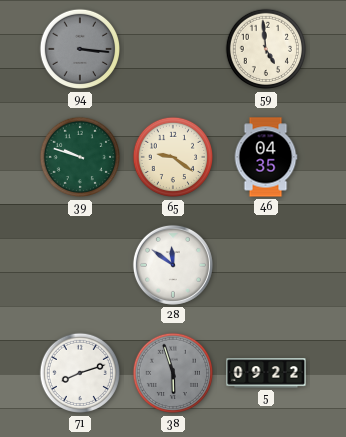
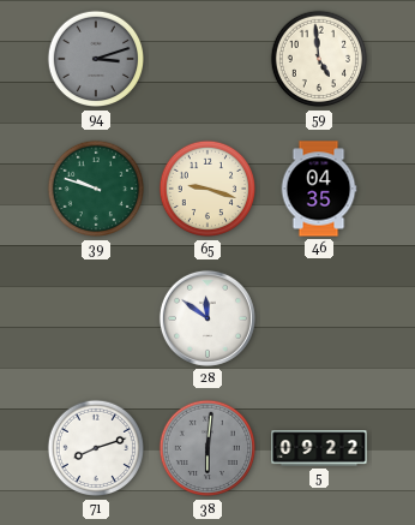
94: 3:16 -> 3:12 (96, 59)
65: 9:21 -> 9:18 (207, 189)
38: 5:57 -> 6:01 (207, 448)
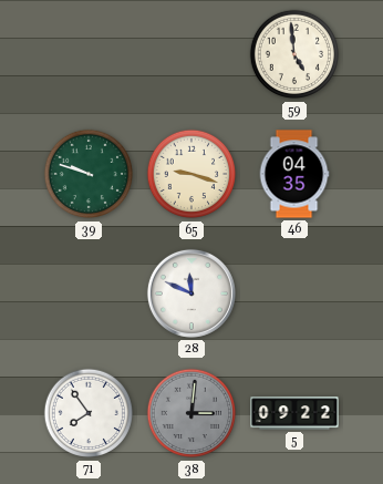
94: 3:12 -> none (96, 59)
28: 11:51 -> 11:49 (191, 294)
71: 8:12 -> 7:54 (89, 413)
38: 6:01 -> 3:01 (191, 413)
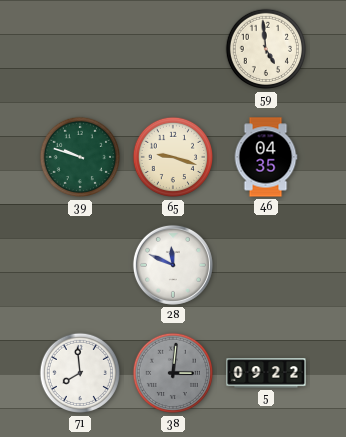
71: 7:54 -> 7:59 (80, 373)
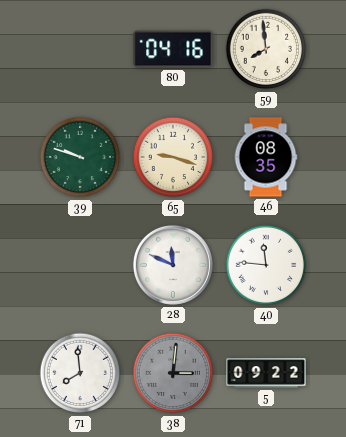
80: none -> 04:16 (173, 49)
59: 4:59 -> 7:59 (266, 49)
46: 04:35 -> 08:35 (266, 157)
40: none -> 11:46 (266, 265)
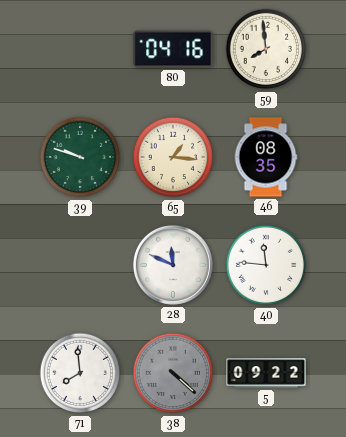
65: 9:18 -> 1:16 (173, 157)
38: 3:01 -> 4:22 (173, 373)
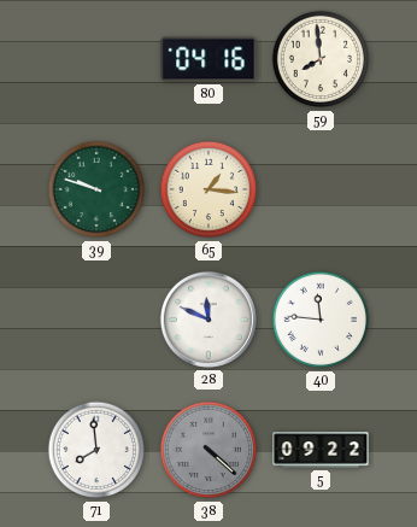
46: 08:35 -> none (266, 157)
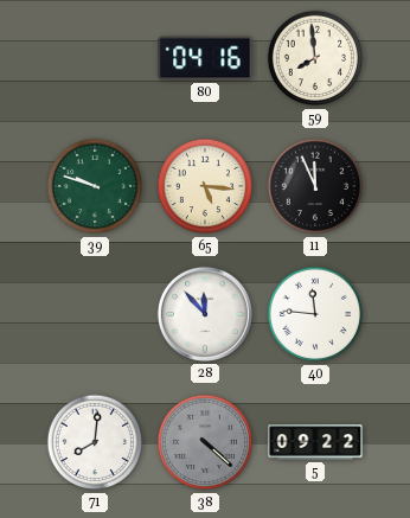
65: 1:16 -> 5:16 (205, 186)
11: none -> 11:56 (315, 186)
28: 11:49 -> 11:53 (205, 314)
71: 7:59 -> 8:01 (95, 442)
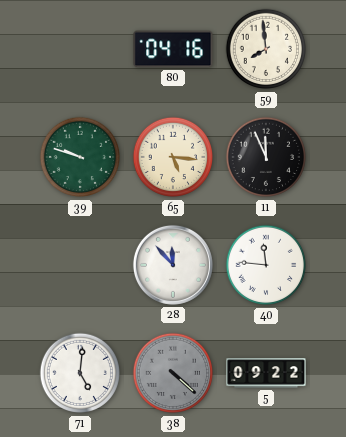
71: 8:01 -> 5:01 (80, 373)
